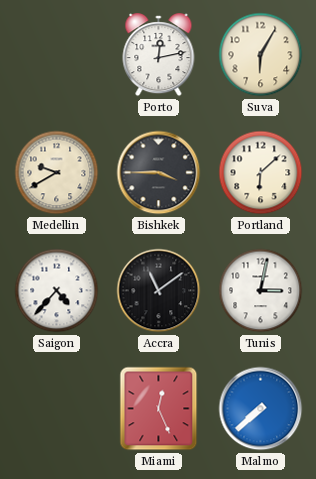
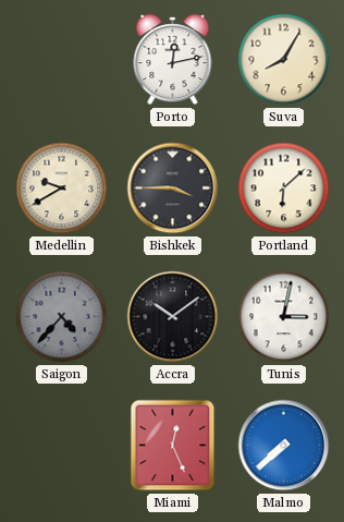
Suva: 6:05 -> 8:05 (284, 60)
Saigon dial: white -> grey (62, 317)
Accra: 11:09 -> 10:09 (173, 317)
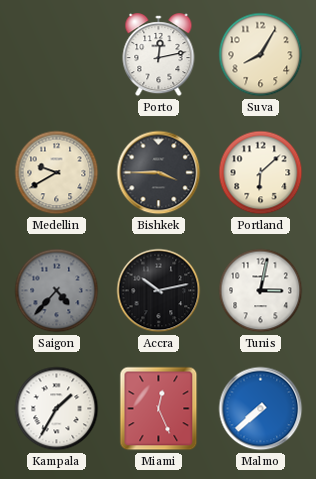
Accra: 10:09 -> 10:13 (159, 291)
Kampala: none -> 1:35 (57, 409)
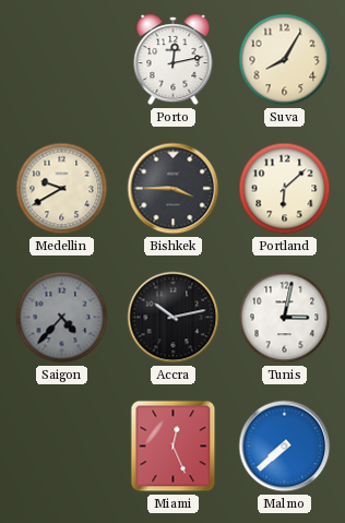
Kampala: 1:35 -> none (57, 409)
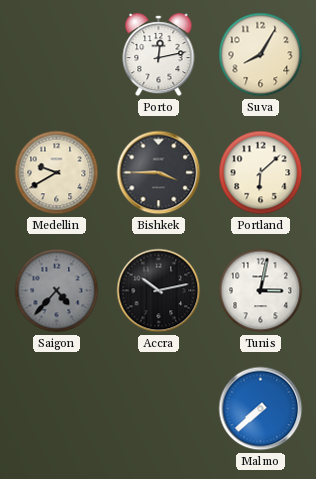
Miami: 12:26 -> none (174, 447)
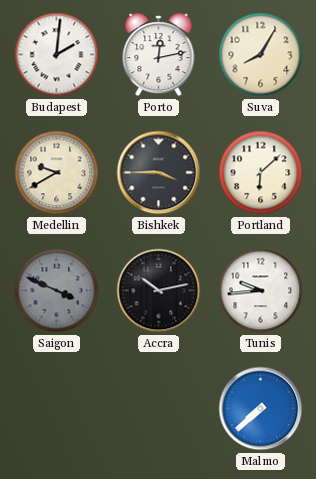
Budapest: none -> 2:01 (57, 55)
Saigon: 4:37 -> 3:49 (57, 291)
Tunis: 3:02 -> 9:44 (261, 291)
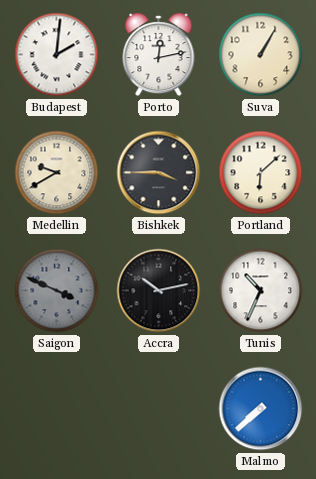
Suva: 8:05 -> 1:05 (261, 55)
Tunis: 9:44 -> 10:34 (261, 291)
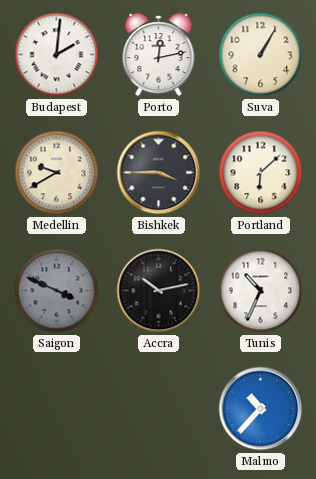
Malmo: 7:38 -> 10:37 (261, 409)
